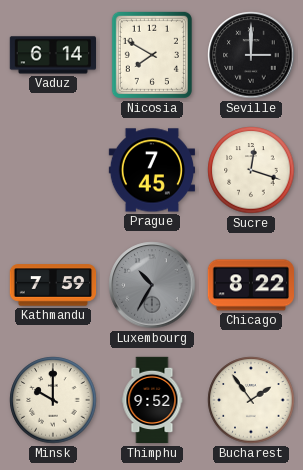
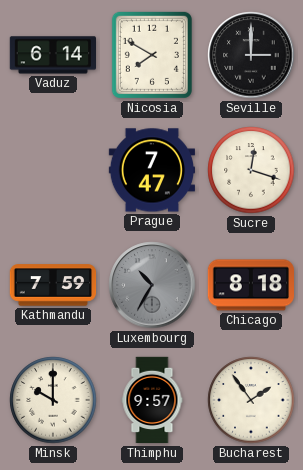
Prague: 7:45 -> 7:47 (151, 170)
Chicago: 8:22 -> 8:18 (251, 285)
Thimphu: 9:52 -> 9:57 (152, 400)
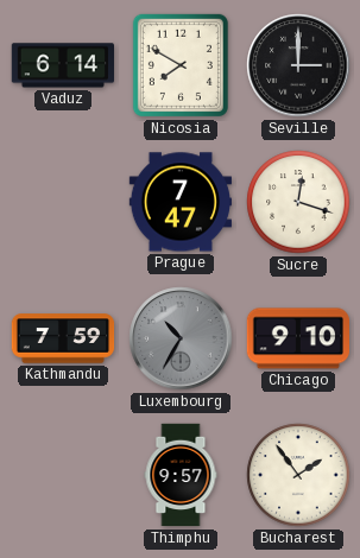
Chicago: 8:18 -> 9:10 (298, 338)
Minsk: 10:00 -> none (53, 400)
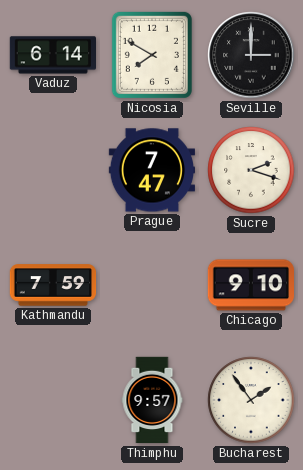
Sucre: 12:18 -> 2:18 (251, 170)
Luxembourg: 10:35 -> none (181, 338)
